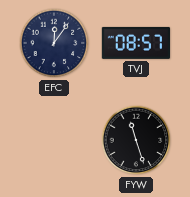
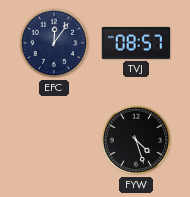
FYW: 11:27 -> 4:27 (136, 140)
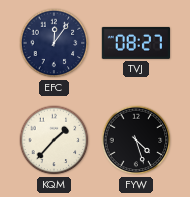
TVJ: 08:57 -> 08:27 (135, 43)
KQM: none -> 1:37 (54, 140)
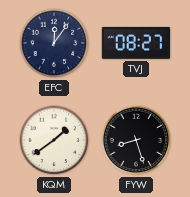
KQM: 1:37 -> 1:39 (54, 140)
FYW: 4:27 -> 8:27 (136, 140)
